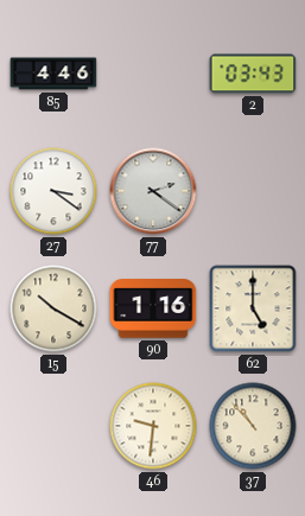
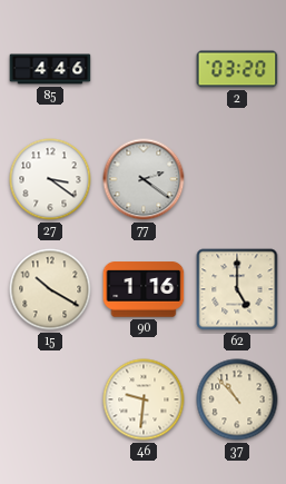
2: 03:43 -> 03:20 (237, 69)
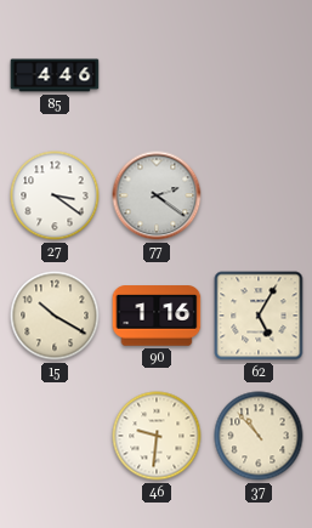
2: 03:20 -> none (237, 69)
62: 5:00 -> 5:05 (259, 316)
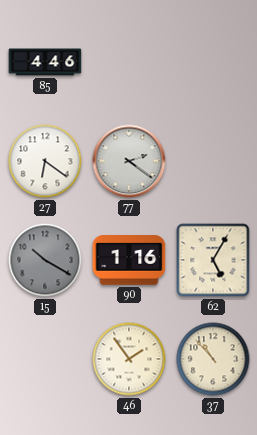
27: 3:21 -> 6:21 (45, 161)
15 dial: cream -> grey (45, 260)
46: 9:31 -> 1:54 (129, 359)
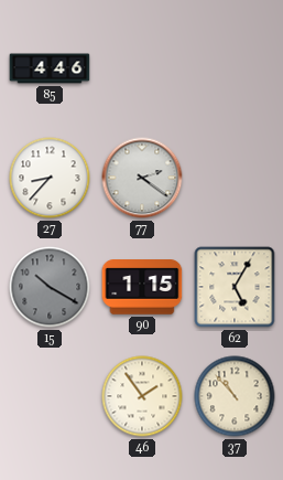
27: 6:21 -> 8:37 (50, 178)
90: 1:16 -> 1:15 (142, 287)
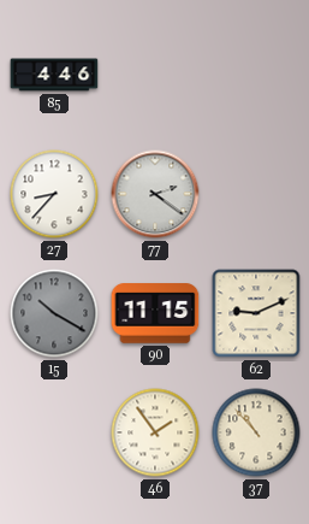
90: 1:15 -> 11:15 (155, 313)
62: 5:05 -> 9:11 (256, 313)
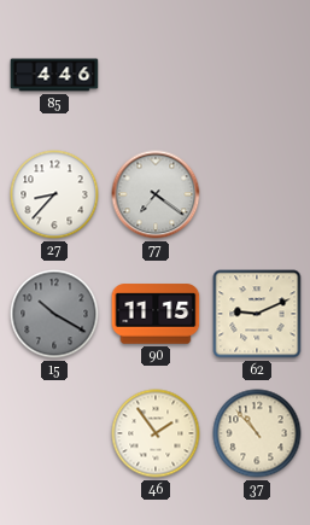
77: 2:21 -> 7:21 (156, 194)
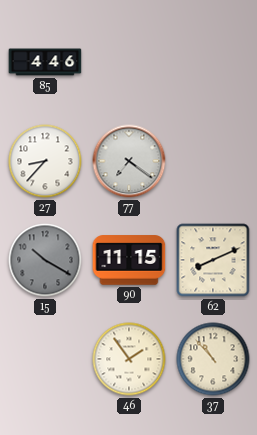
62: 9:11 -> 8:11 (213, 260)
